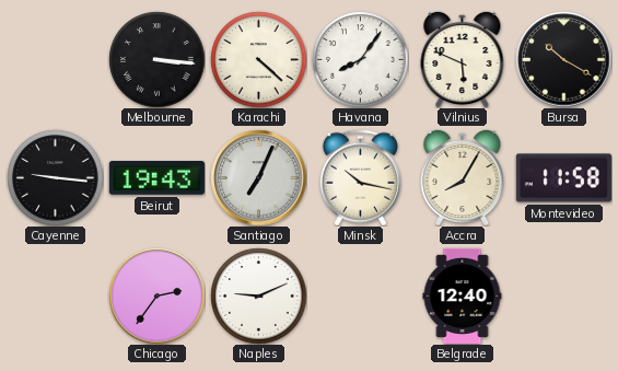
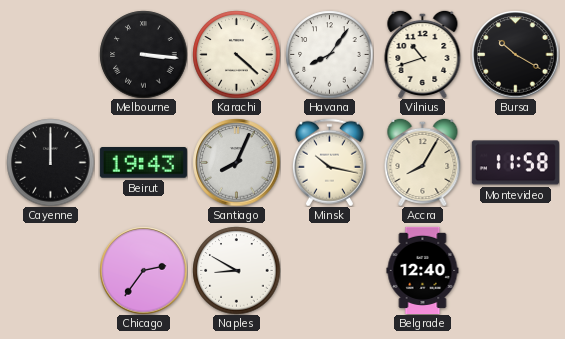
Vilnius: 5:49 -> 10:42 (423, 54)
Cayenne: 9:16 -> 12:00 (50, 162)
Santiago: 7:04 -> 8:04 (236, 162)
Naples: 9:11 -> 8:50 (236, 270)
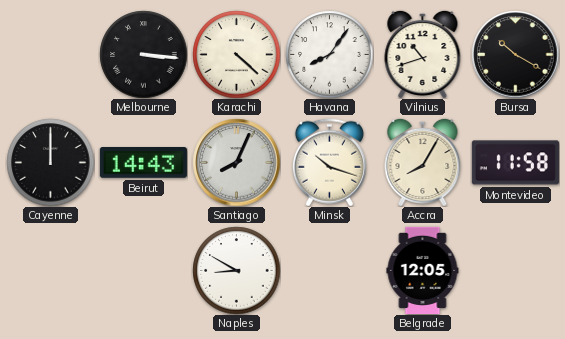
Beirut: 19:43 -> 14:43 (143, 163)
Minsk: 10:17 -> 10:18 (329, 162)
Chicago: 2:36 -> none (143, 270)
Belgrade: 12:40 -> 12:05 (423, 270)
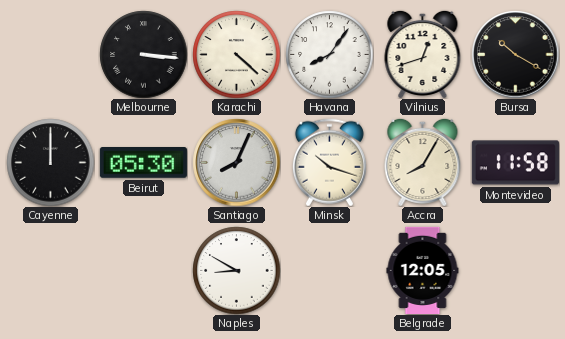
Vilnius: 10:42 -> 12:42 (423, 54)
Beirut: 14:43 -> 05:30 (143, 163)
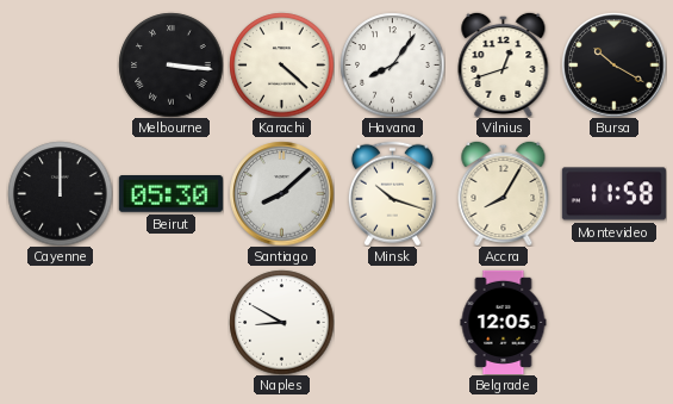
Santiago: 8:04 -> 8:08 (281, 193)
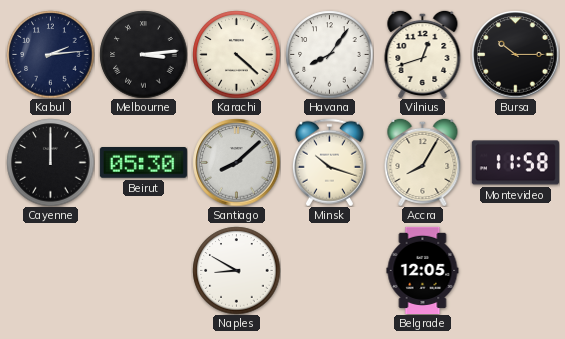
Kabul: none -> 2:14 (50, 54)
Melbourne: 3:16 -> 3:14 (143, 54)
Bursa: 10:20 -> 10:15 (515, 54)
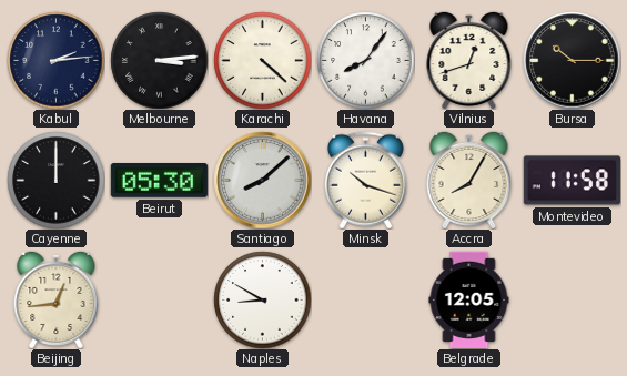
Beijing: none -> 12:44 (57, 299)
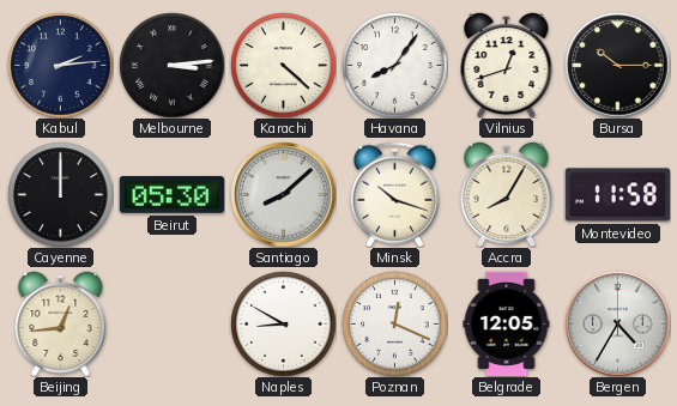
Poznan: none -> 12:19 (394, 323)
Bergen: none -> 4:35 (617, 323)
